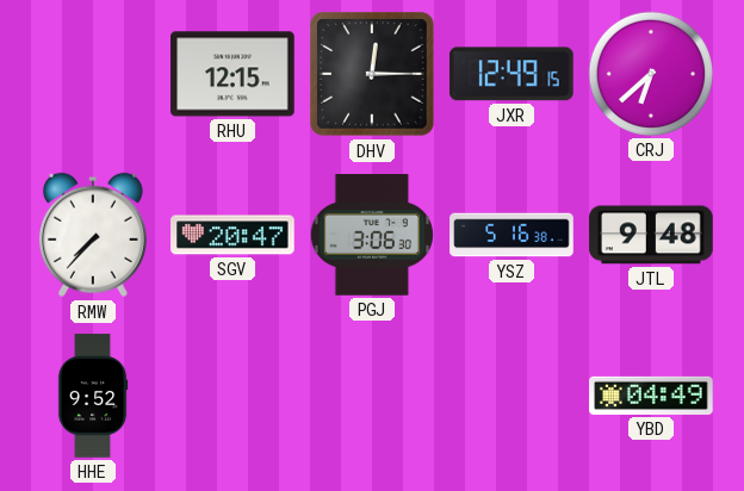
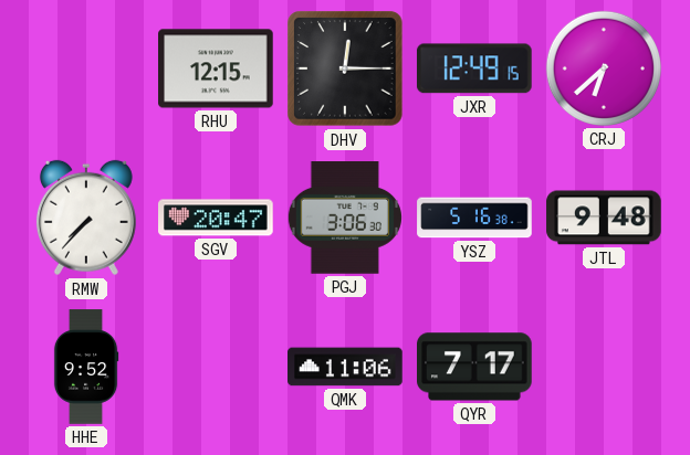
QMK: none -> 11:06 (345, 367)
QYR: none -> 7:17 (475, 367)
YBD: 04:49 -> none (651, 396)
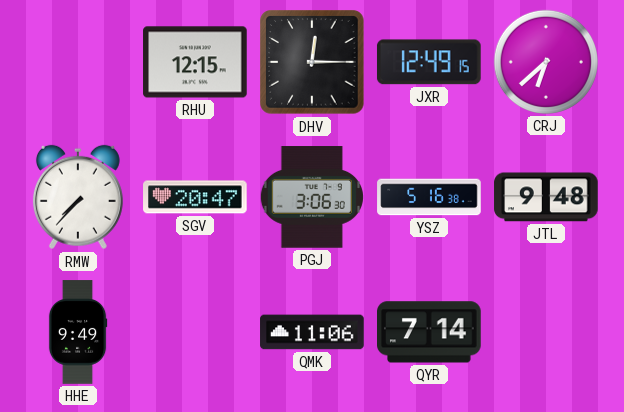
HHE: 9:52 -> 9:49 (78, 332)
QYR: 7:17 -> 7:14 (430, 332)
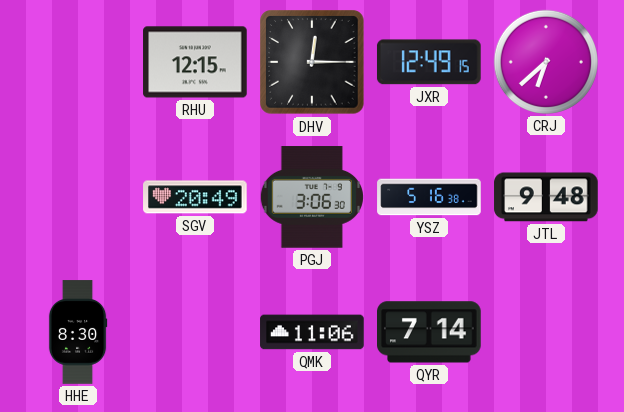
RMW: 7:37 -> none (78, 197)
SGV: 20:47 -> 20:49 (195, 197)
HHE: 9:49 -> 8:30 (78, 332)
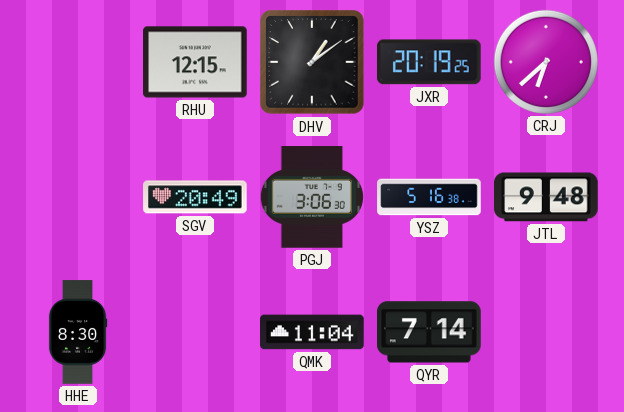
DHV: 12:15 -> 1:09 (312, 62)
JXR: 12:49 -> 20:19 (429, 62)
QMK: 11:06 -> 11:04 (312, 332)
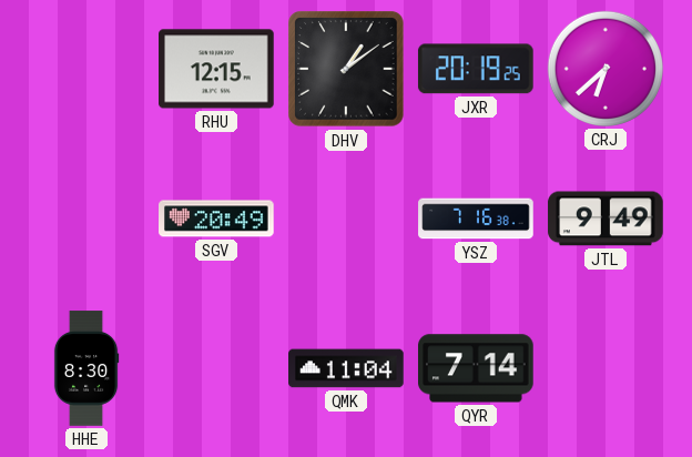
PGJ: 3:06 -> none (311, 197)
YSZ: 5:16 -> 7:16 (476, 219)
JTL: 9:48 -> 9:49 (605, 219)
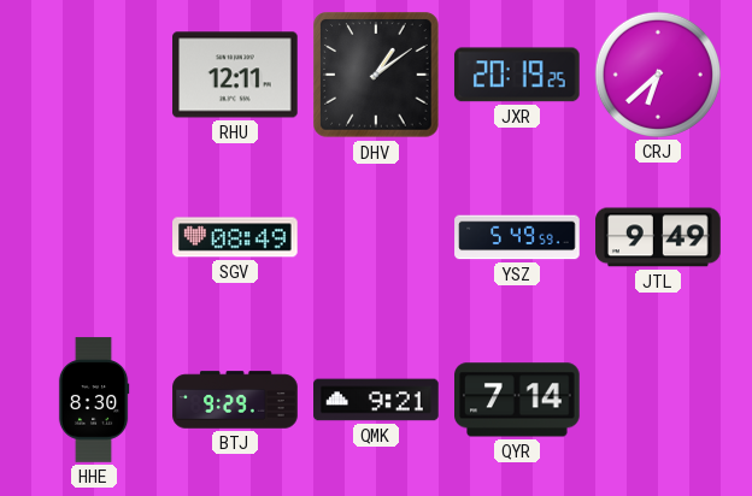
RHU: 12:15 -> 12:11 (235, 75)
SGV: 20:49 -> 08:49 (235, 237)
YSZ: 7:16 -> 5:49 (517, 237)
BTJ: none -> 9:29 (235, 400)
QMK: 11:04 -> 9:21 (376, 400)
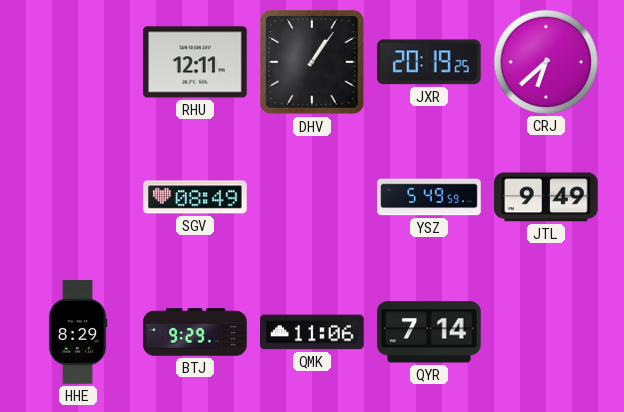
DHV: 1:09 -> 1:06 (312, 62)
HHE: 8:30 -> 8:29 (78, 332)
QMK: 9:21 -> 11:06 (312, 332)
